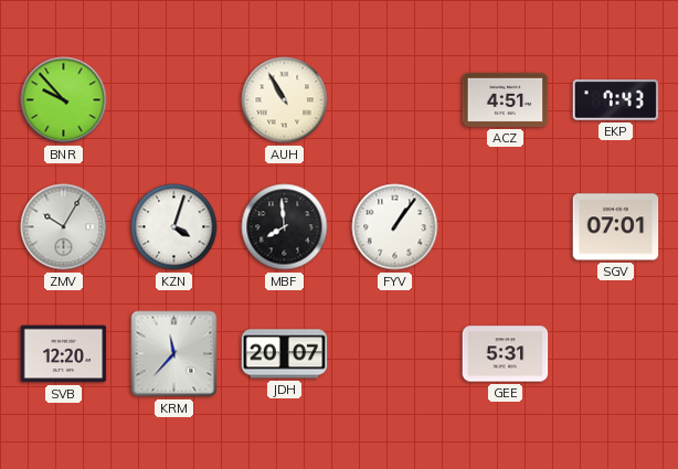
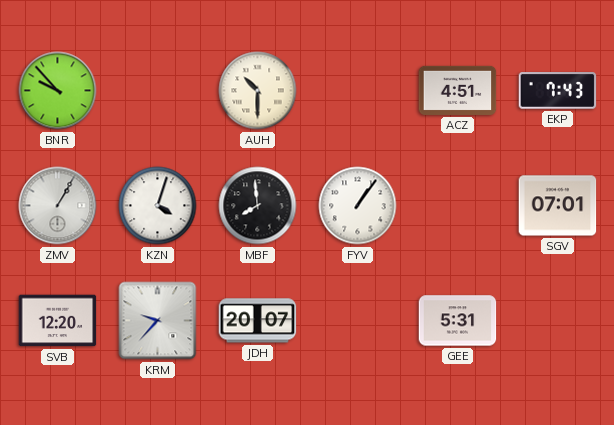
AUH: 10:55 -> 10:30 (258, 91)
ZMV: 10:05 -> 1:05 (58, 206)
KRM: 11:37 -> 9:37 (158, 321)
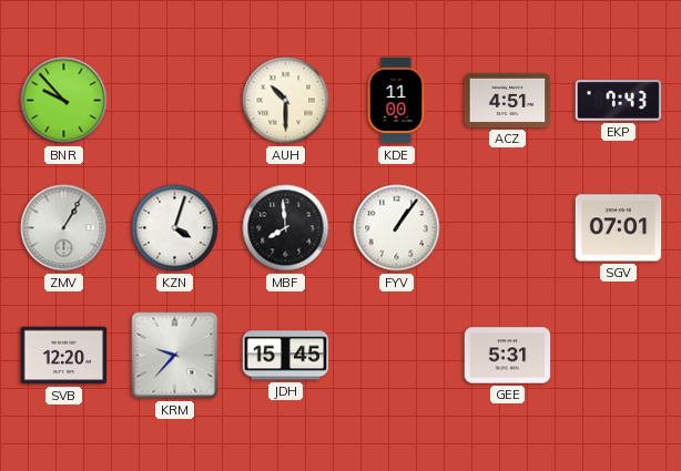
KDE: none -> 11:00 (396, 101)
JDH: 20:07 -> 15:45 (286, 356)
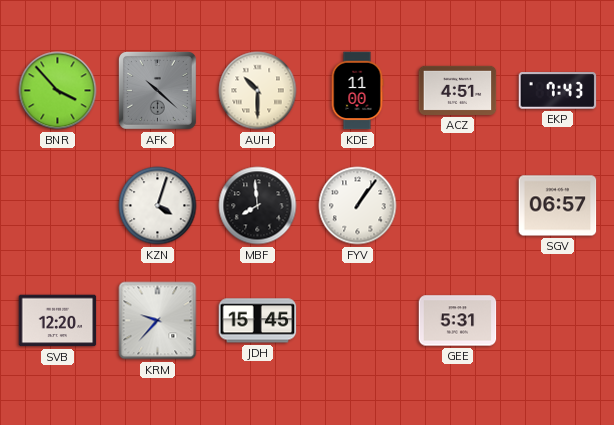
BNR: 9:53 -> 3:53 (58, 91)
AFK: none -> 10:22 (157, 90)
ZMV: 1:05 -> none (64, 228)
SGV: 07:01 -> 06:57 (558, 206)
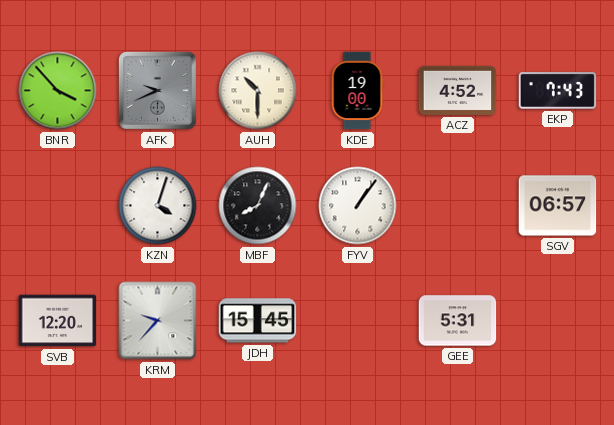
AFK: 10:22 -> 9:41 (157, 90)
KDE: 11:00 -> 19:00 (357, 91)
ACZ: 4:51 -> 4:52 (458, 90)
MBF: 7:59 -> 8:04 (258, 206)
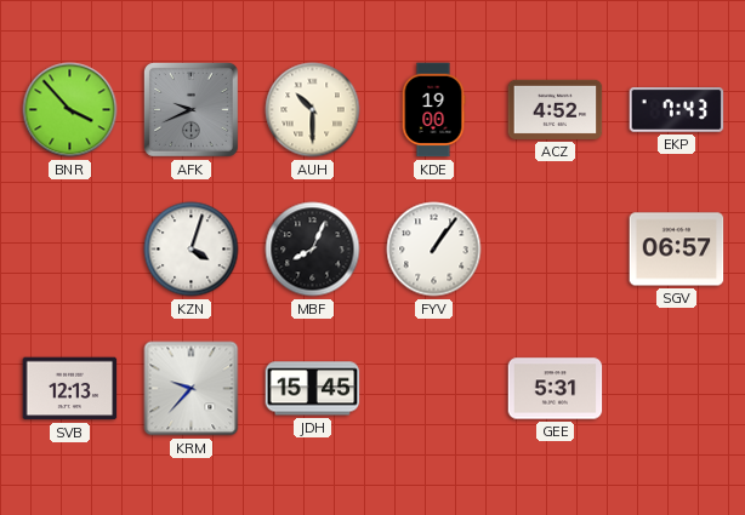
SVB: 12:20 -> 12:13 (70, 389)
